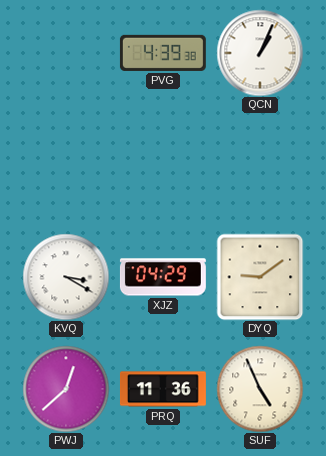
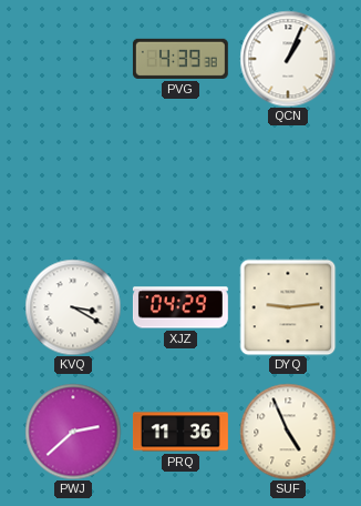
DYQ: 9:09 -> 9:14 (288, 307)
PWJ: 12:38 -> 2:38 (73, 432)
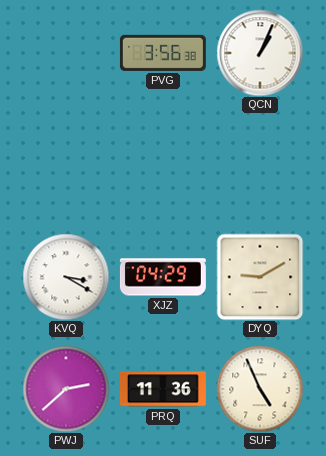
PVG: 4:39 -> 3:56 (163, 53)
DYQ: 9:14 -> 9:10 (260, 277)
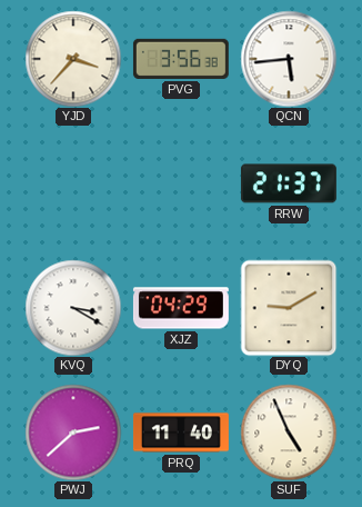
YJD: none -> 3:37 (73, 59)
QCN: 1:04 -> 5:44 (289, 59)
RRW: none -> 21:37 (289, 183)
PRQ: 11:36 -> 11:40 (181, 433)
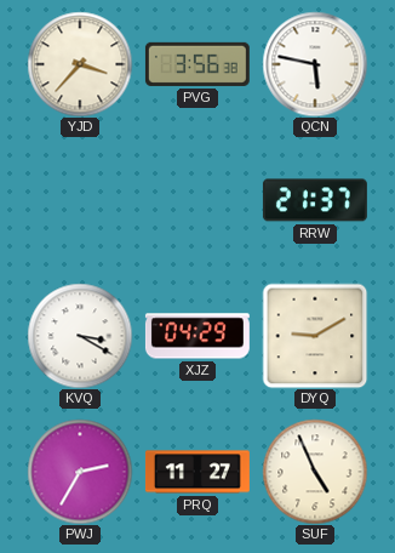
QCN: 5:44 -> 5:47 (315, 64)
PWJ: 2:38 -> 2:35 (80, 472)
PRQ: 11:40 -> 11:27 (198, 472)
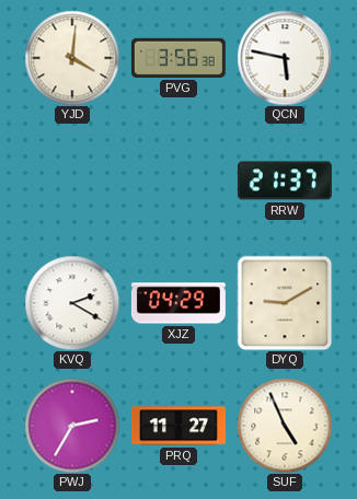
YJD: 3:37 -> 4:01 (72, 58)
KVQ: 3:20 -> 2:20 (72, 303)
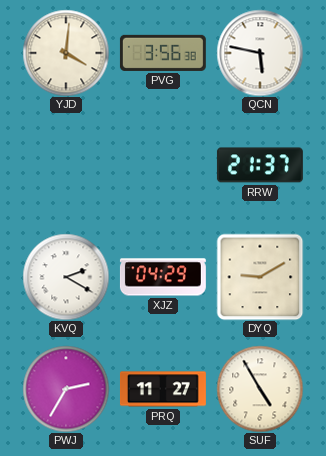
SUF: 4:56 -> 4:55 (260, 389)
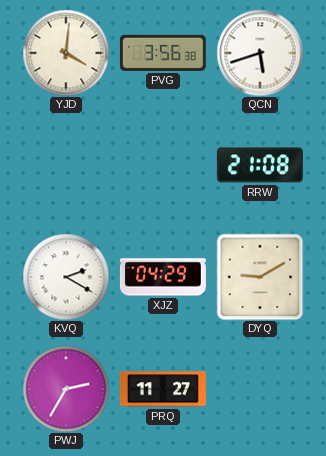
QCN: 5:47 -> 5:42 (260, 53)
RRW: 21:37 -> 21:08 (260, 165)
SUF: 4:55 -> none (260, 389)
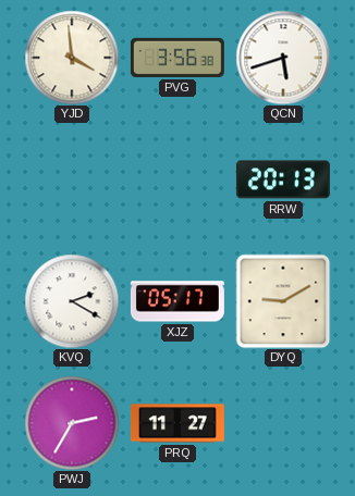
YJD: 4:01 -> 3:59 (72, 58)
RRW: 21:08 -> 20:13 (283, 179)
XJZ: 04:29 -> 05:17 (177, 301)
